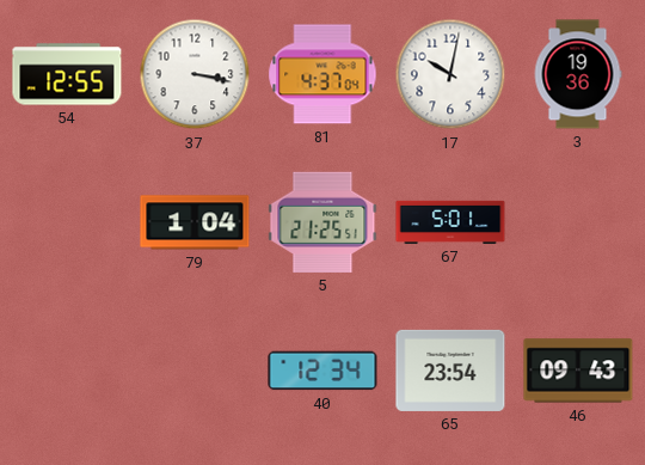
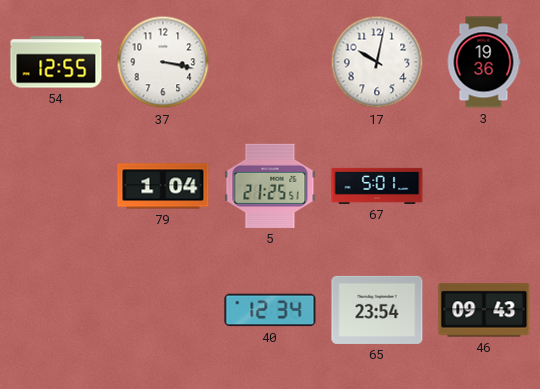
81: 4:37 -> none (322, 74)
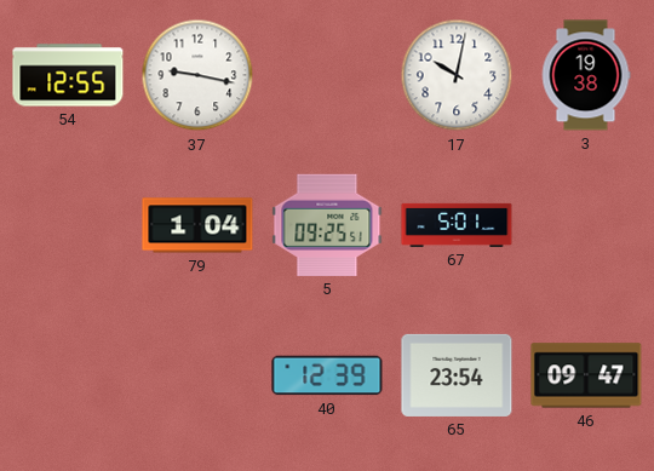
37: 3:17 -> 9:17 (197, 75)
3: 19:36 -> 19:38 (586, 75)
5: 21:25 -> 09:25 (327, 225)
40: 12:34 -> 12:39 (327, 375)
46: 09:43 -> 09:47 (586, 375)
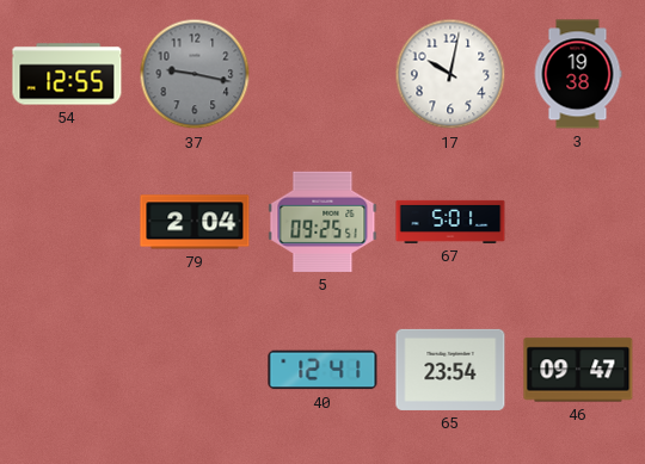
37 dial: white -> grey (195, 74)
79: 1:04 -> 2:04 (195, 222)
40: 12:39 -> 12:41 (322, 370)
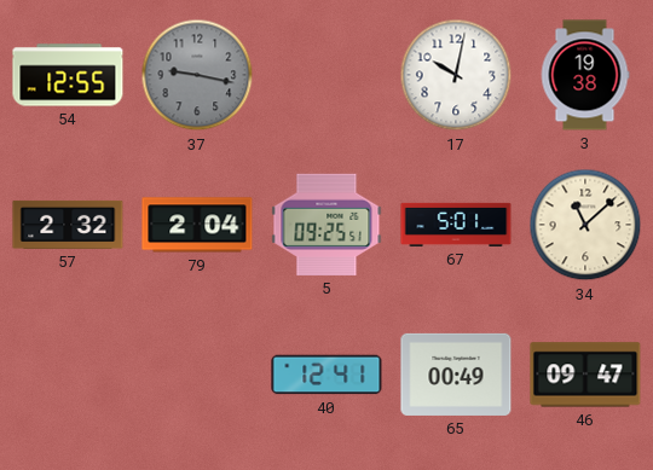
57: none -> 2:32 (68, 225)
34: none -> 11:08 (585, 225)
65: 23:54 -> 00:49 (456, 375)
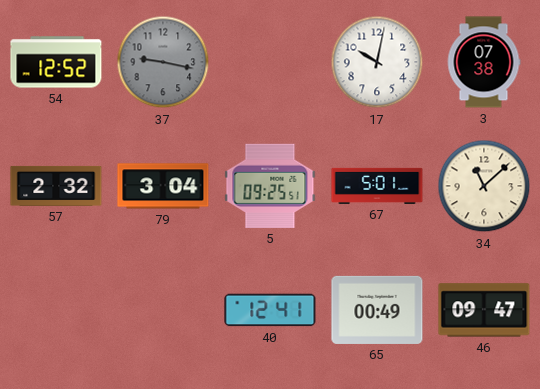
54: 12:55 -> 12:52 (56, 62)
3: 19:38 -> 07:38 (484, 62)
79: 2:04 -> 3:04 (163, 186)
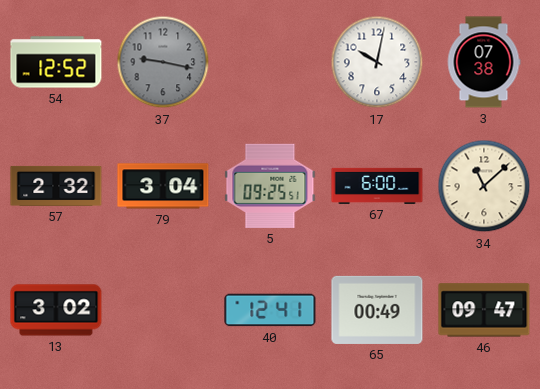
67: 5:01 -> 6:00 (377, 186)
13: none -> 3:02 (56, 310)
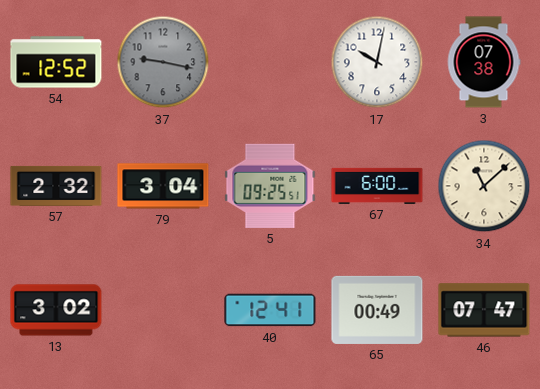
46: 09:47 -> 07:47 (484, 310)
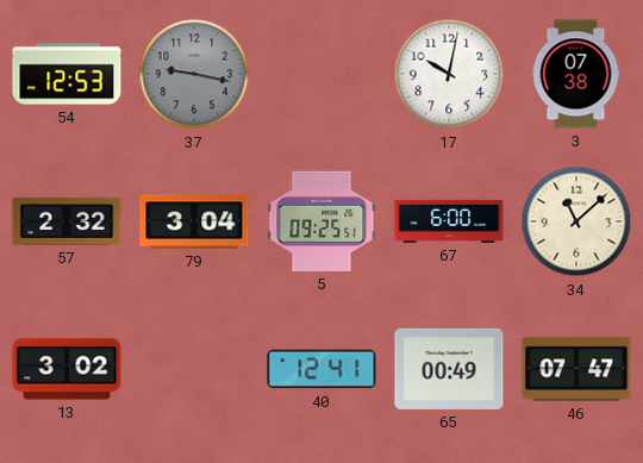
54: 12:52 -> 12:53 (67, 74)
